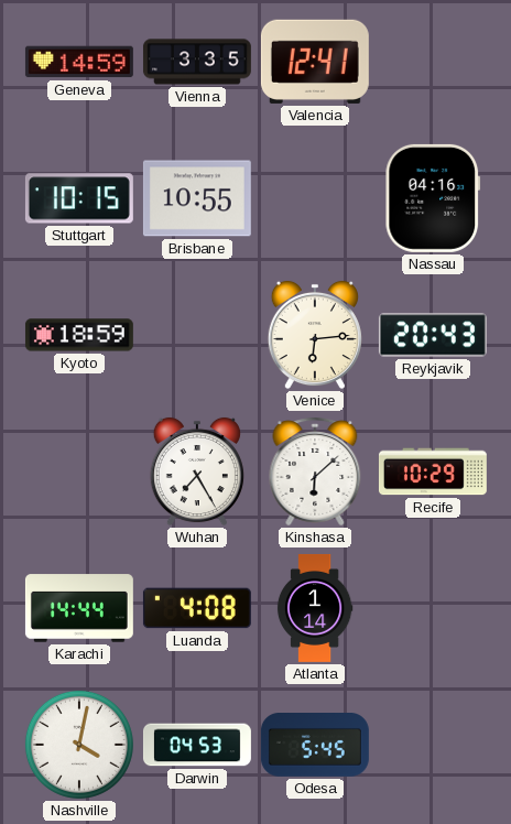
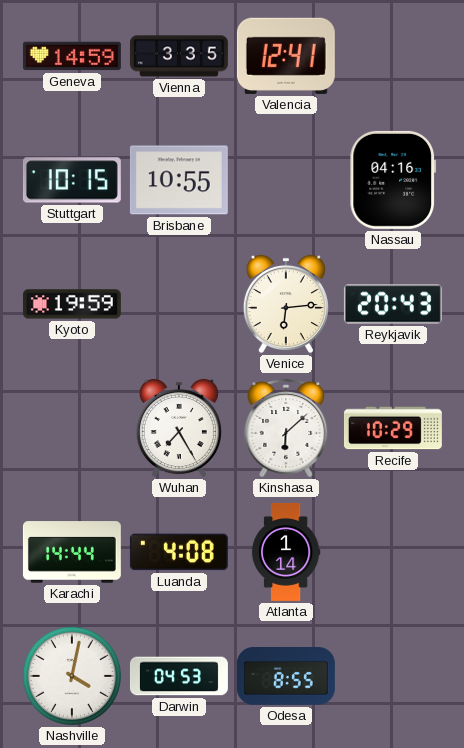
Kyoto: 18:59 -> 19:59 (72, 304)
Odesa: 5:45 -> 8:55 (286, 677)
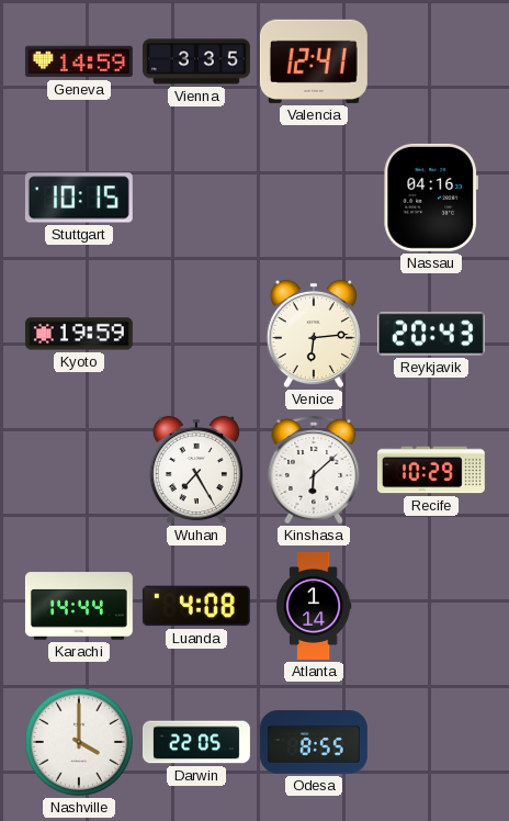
Brisbane: 10:55 -> none (179, 180)
Nashville: 4:02 -> 4:00 (79, 742)
Darwin: 04:53 -> 22:05 (196, 742)
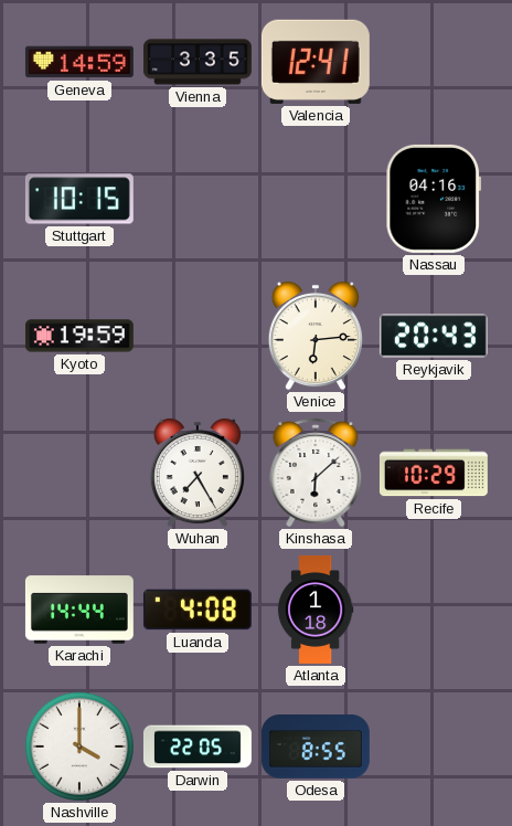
Atlanta: 1:14 -> 1:18 (316, 610)
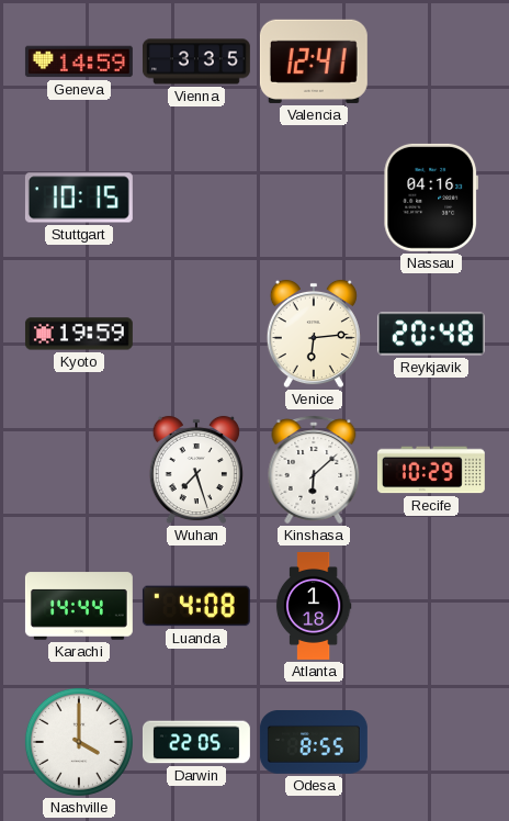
Reykjavik: 20:43 -> 20:48 (431, 334)
Wuhan: 7:25 -> 7:27 (196, 470)
